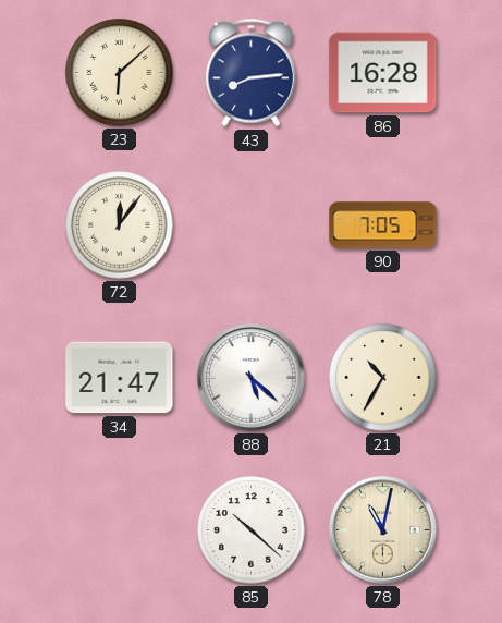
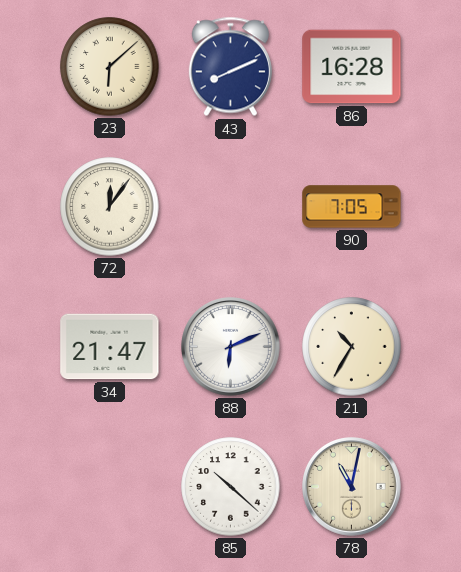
43: 8:14 -> 8:11 (230, 67)
88: 5:22 -> 6:11 (231, 347)
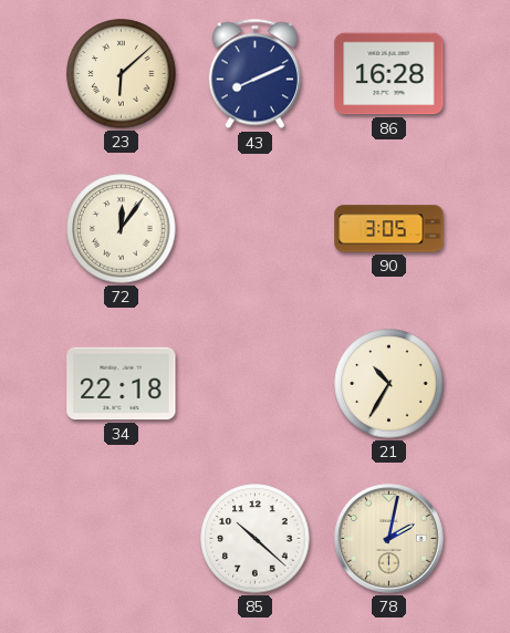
90: 7:05 -> 3:05 (389, 229)
34: 21:47 -> 22:18 (122, 384)
88: 6:11 -> none (231, 347)
78: 11:02 -> 2:02 (389, 539)
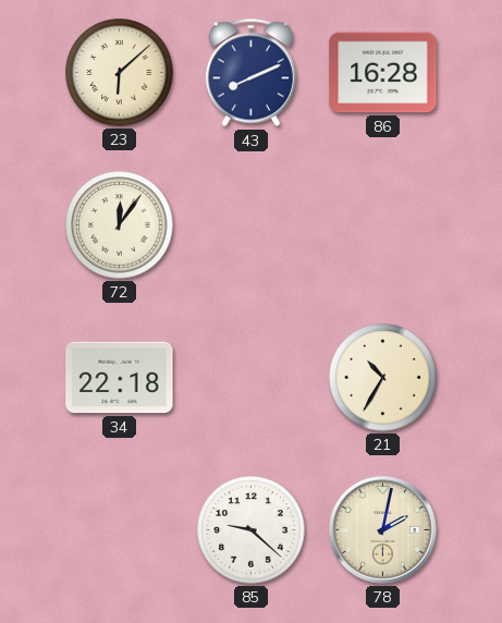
90: 3:05 -> none (389, 229)
85: 10:22 -> 9:22 (252, 530)
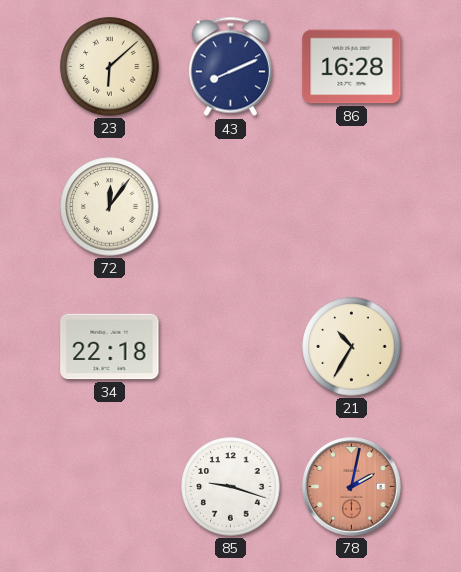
85: 9:22 -> 9:18 (231, 487)
78 dial: cream -> salmon (352, 487)
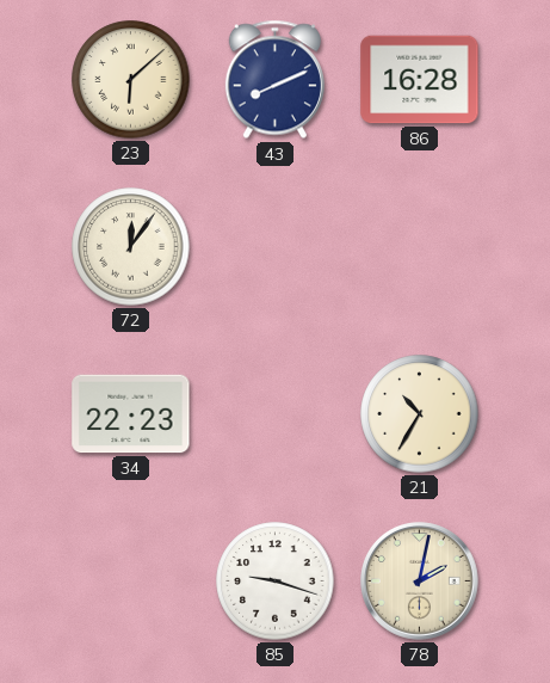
34: 22:18 -> 22:23 (131, 414)
78 dial: salmon -> cream (420, 582)
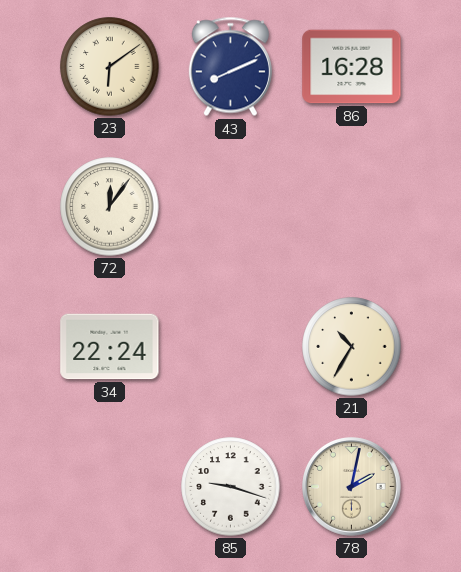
23: 6:08 -> 6:09 (110, 67)
34: 22:23 -> 22:24 (110, 347)
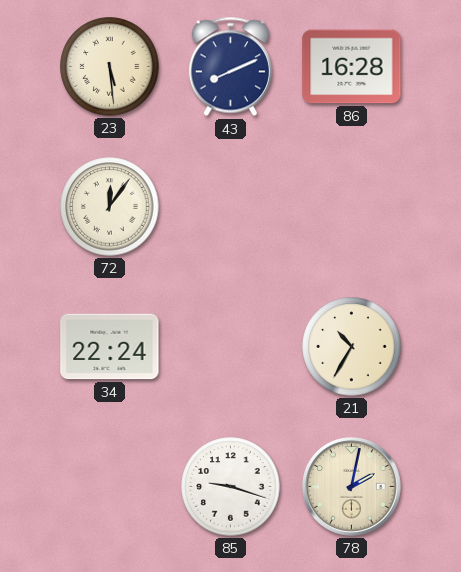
23: 6:09 -> 5:29 (110, 67)
